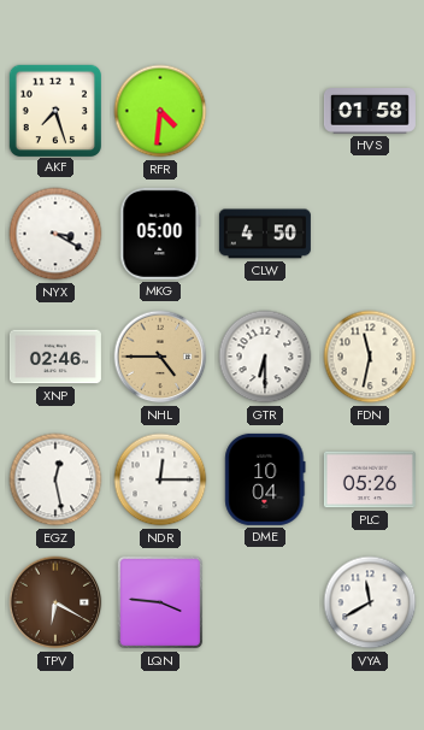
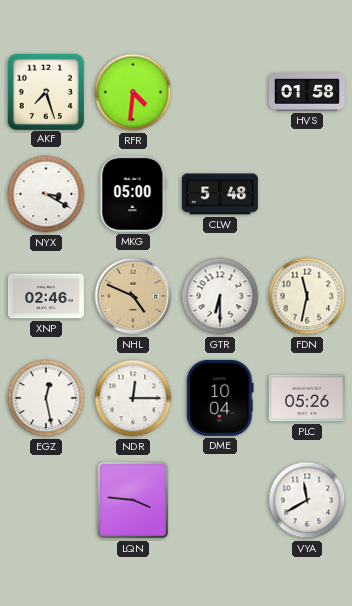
CLW: 4:50 -> 5:48 (220, 194)
NHL: 4:45 -> 4:49 (133, 296)
TPV: 6:20 -> none (55, 602)
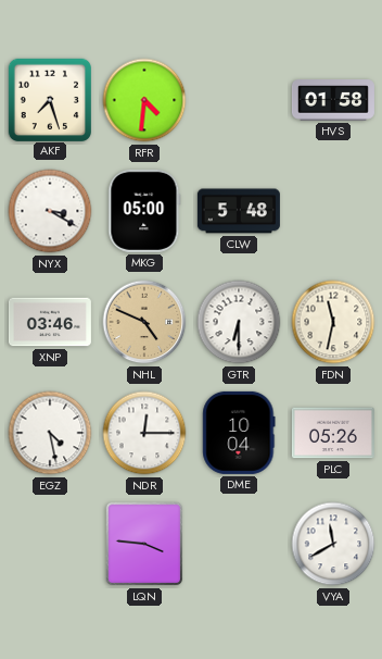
XNP: 02:46 -> 03:46 (50, 322)
EGZ: 12:28 -> 4:28 (50, 433)
